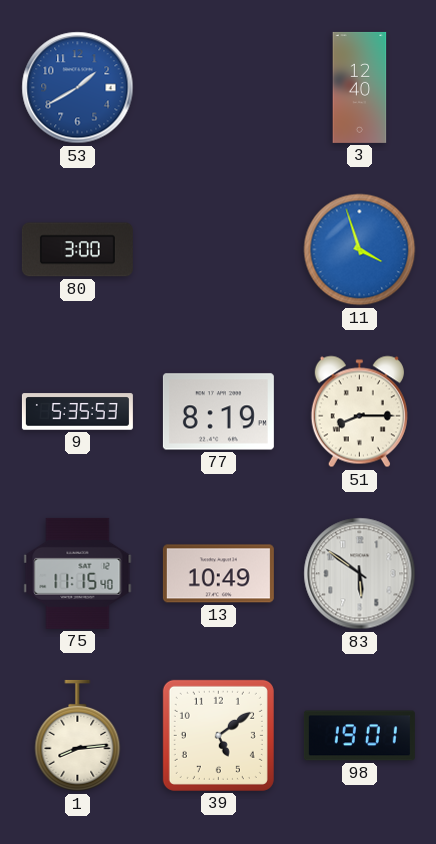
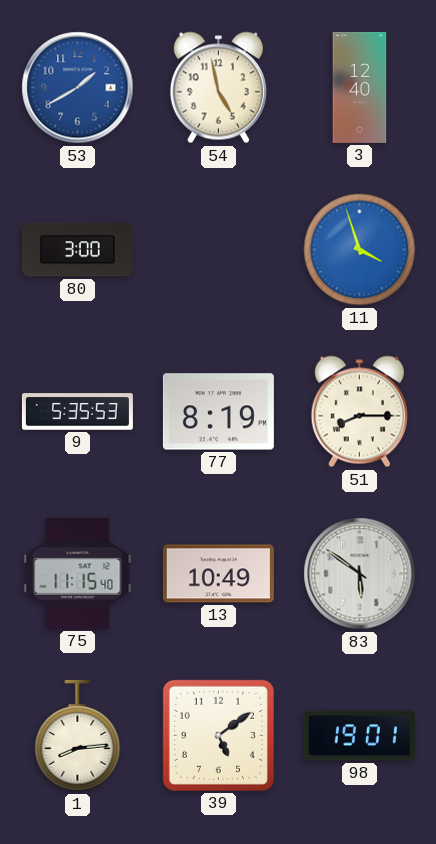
54: none -> 4:58 (218, 88)
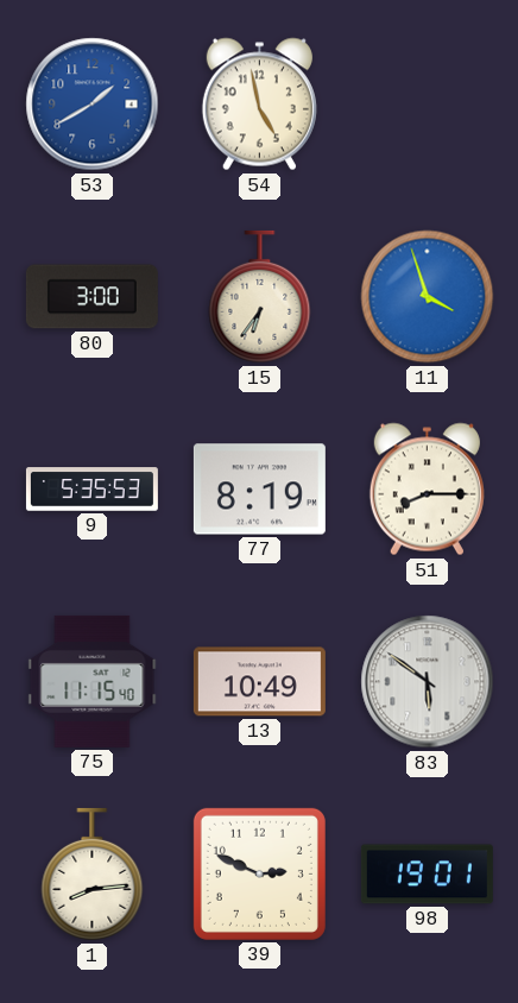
3: 12:40 -> none (360, 87)
15: none -> 6:36 (260, 297)
39: 5:09 -> 2:49 (259, 873)
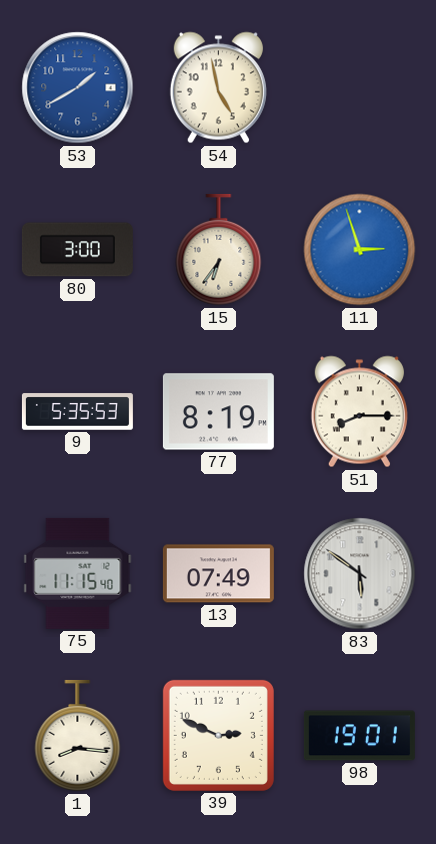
11: 3:57 -> 2:57 (360, 250)
13: 10:49 -> 07:49 (218, 574)
1: 8:14 -> 8:16 (78, 736)
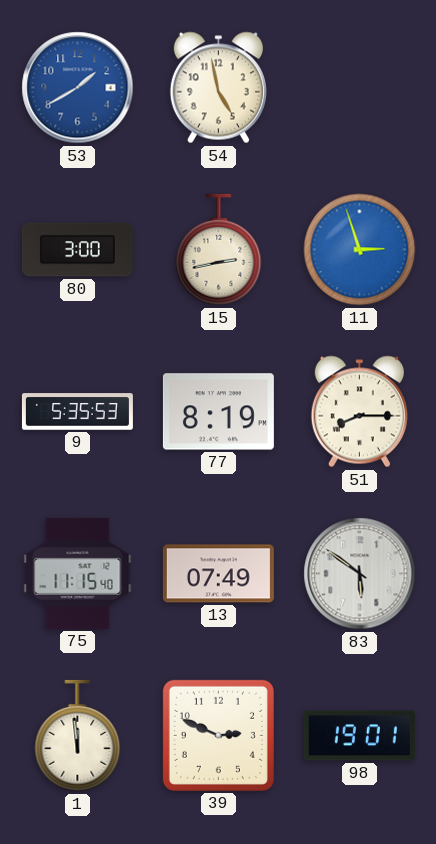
15: 6:36 -> 2:43 (219, 250)
1: 8:16 -> 11:59 (78, 736)
